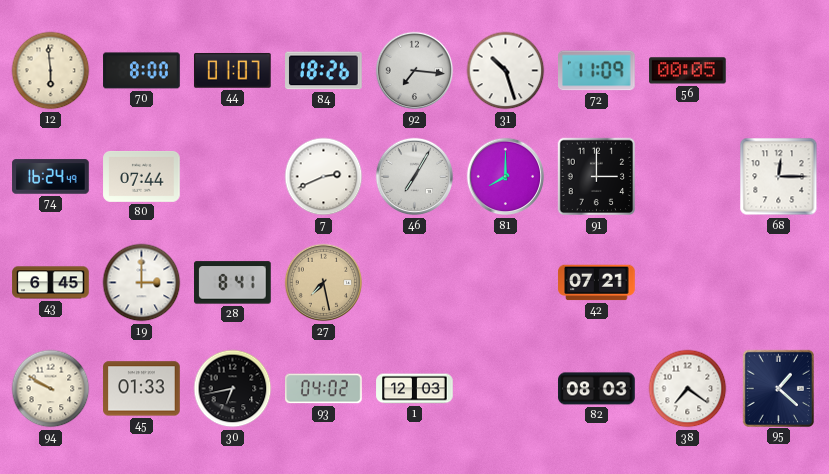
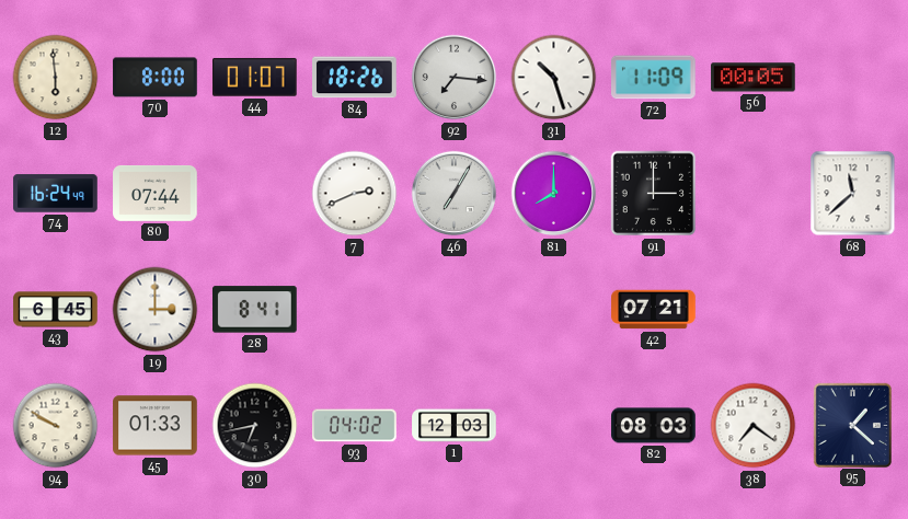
68: 12:15 -> 11:38 (853, 194)
27: 7:28 -> none (324, 283)
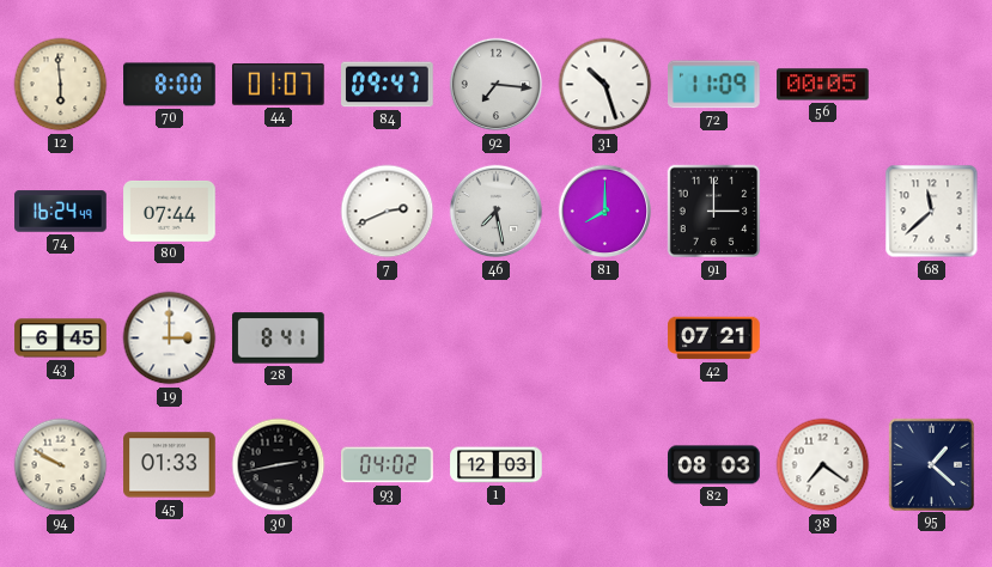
84: 18:26 -> 09:47 (388, 85)
46: 7:05 -> 7:28 (497, 212)
30: 6:43 -> 2:43 (279, 465)
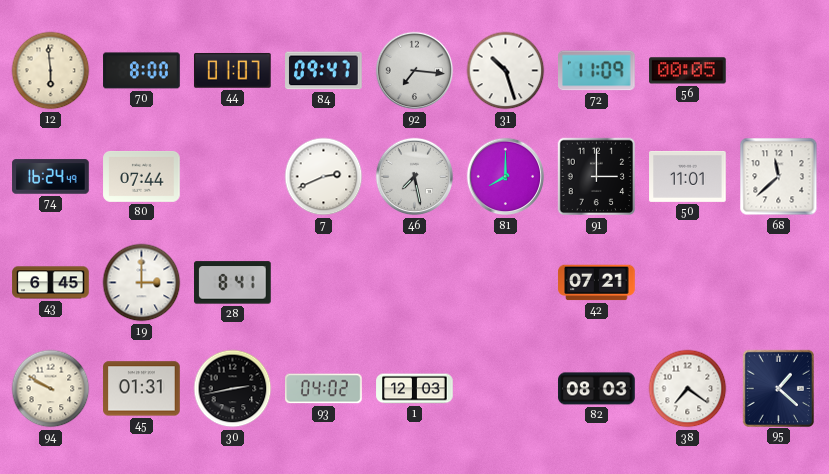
50: none -> 11:01 (688, 176)
45: 01:33 -> 01:31 (142, 389)
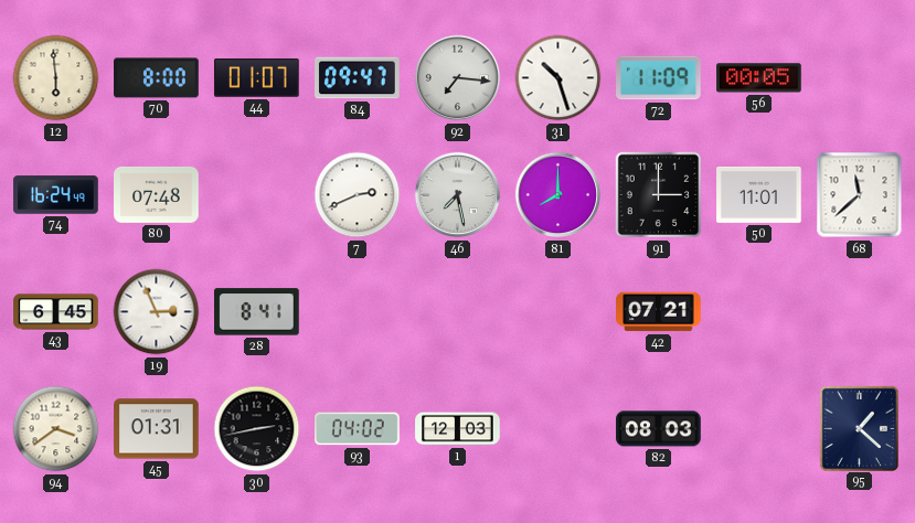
80: 07:44 -> 07:48 (157, 194)
19: 3:00 -> 2:56 (157, 312)
94: 9:50 -> 3:39 (56, 429)
38: 7:21 -> none (688, 389)
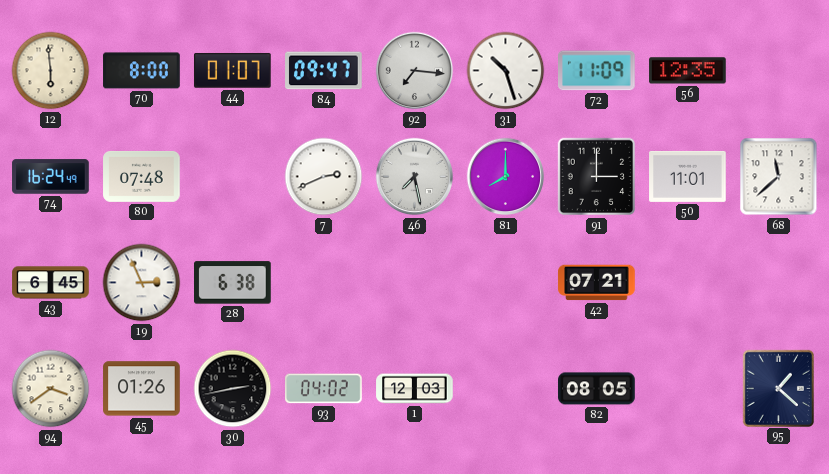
56: 00:05 -> 12:35 (688, 71)
28: 8:41 -> 6:38 (233, 283)
45: 01:31 -> 01:26 (142, 389)
82: 08:03 -> 08:05 (597, 389)
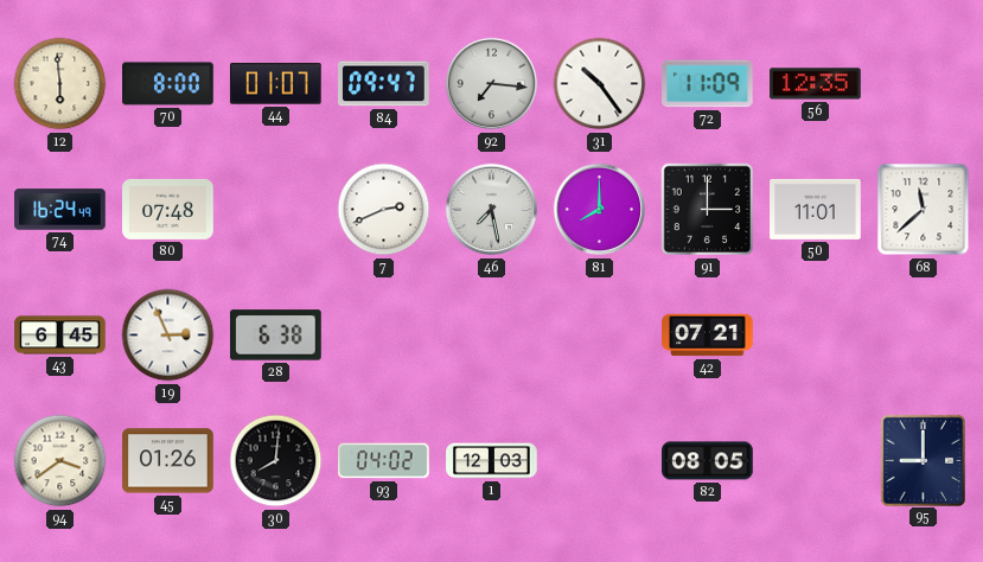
31: 10:27 -> 10:24 (600, 84)
30: 2:43 -> 8:01 (276, 461)
95: 1:22 -> 9:00 (923, 460)
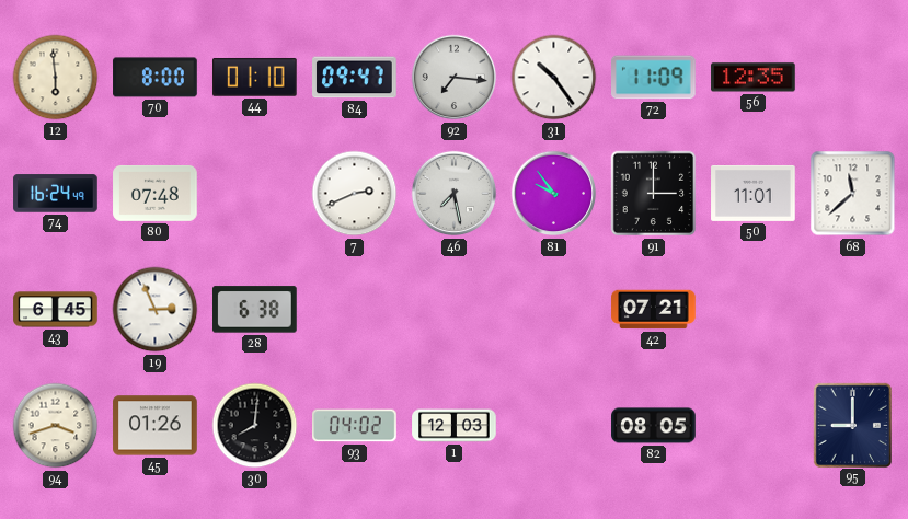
44: 01:07 -> 01:10 (255, 77)
81: 8:00 -> 9:54 (554, 194)
94: 3:39 -> 3:42 (56, 426)
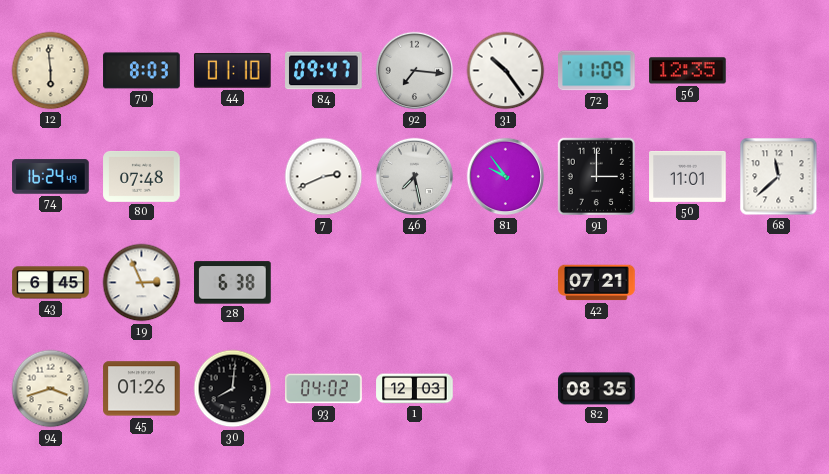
70: 8:00 -> 8:03 (142, 71)
82: 08:05 -> 08:35 (597, 389)
95: 9:00 -> none (852, 425)
